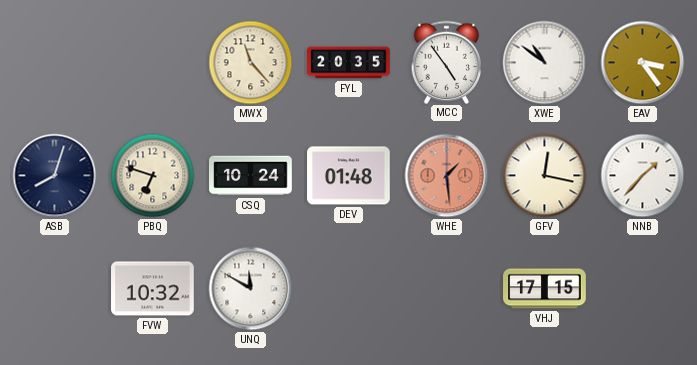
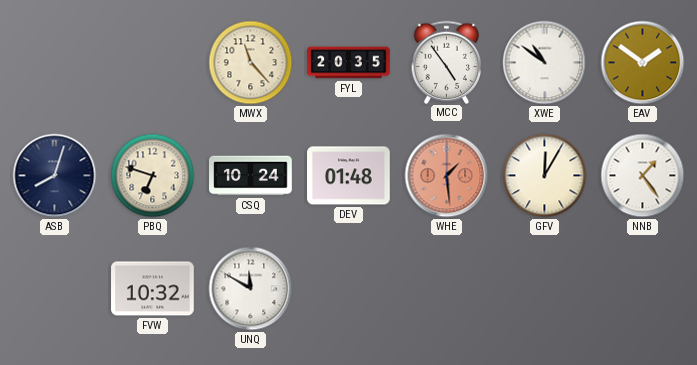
EAV: 3:24 -> 1:51 (643, 63)
GFV: 12:17 -> 12:05 (545, 176)
NNB: 1:37 -> 1:24 (643, 176)
VHJ: 17:15 -> none (545, 289)
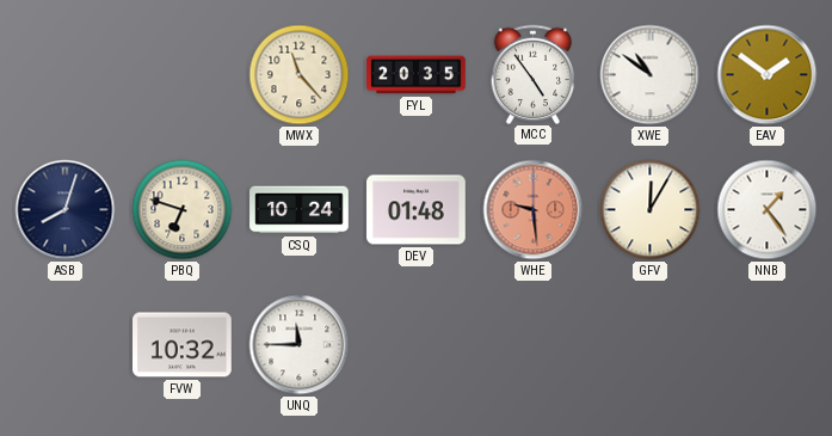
WHE: 1:29 -> 9:29 (534, 210)
UNQ: 11:50 -> 11:45 (300, 345)
